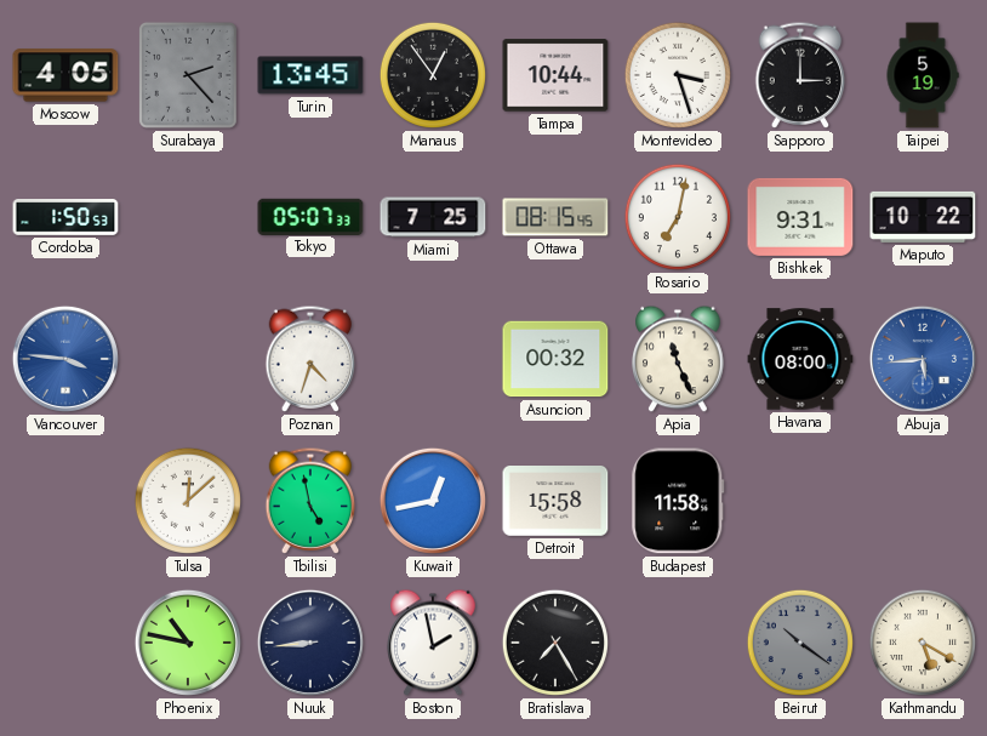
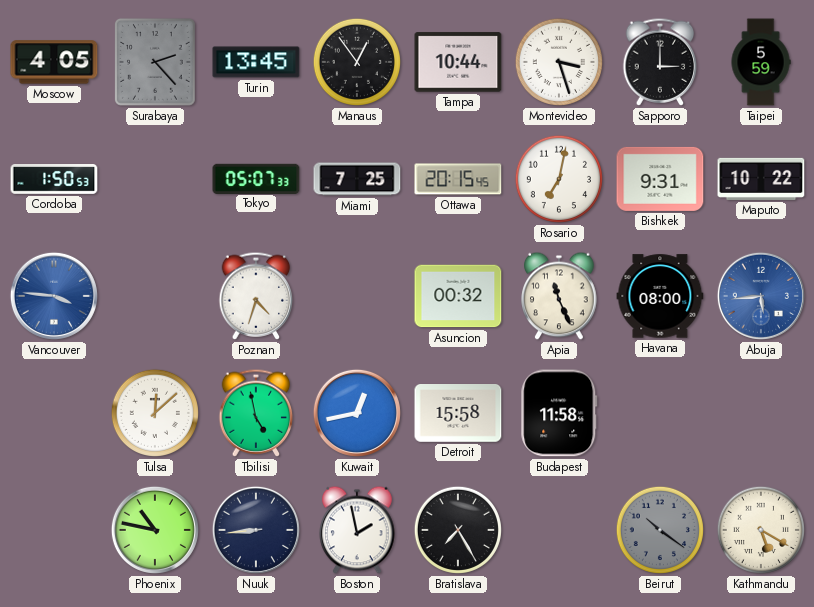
Taipei: 5:19 -> 5:59 (761, 62)
Ottawa: 08:15 -> 20:15 (458, 179)
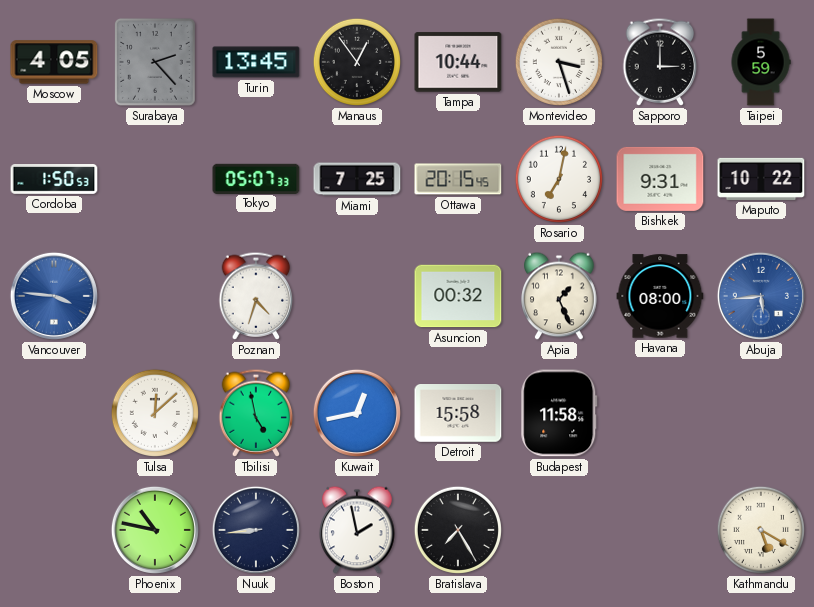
Apia: 11:26 -> 1:26 (559, 296)
Beirut: 10:21 -> none (660, 530)
